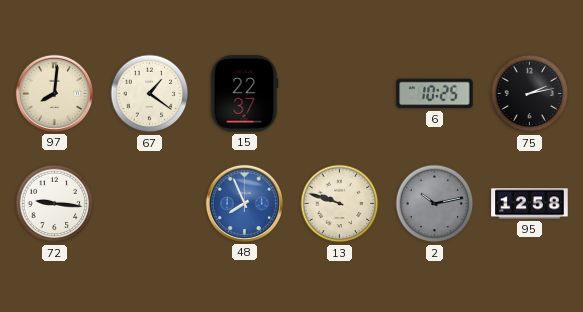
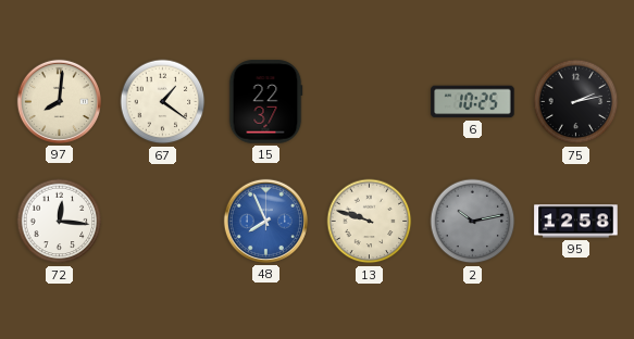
72: 9:16 -> 12:16 (60, 222)
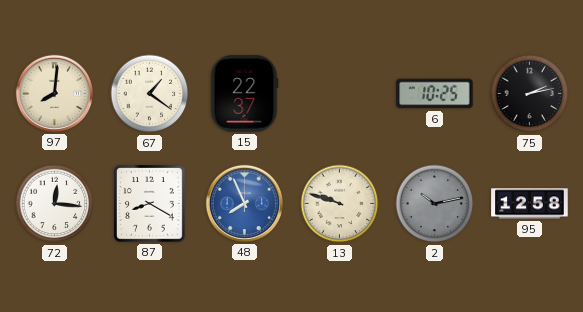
87: none -> 8:20 (150, 204)
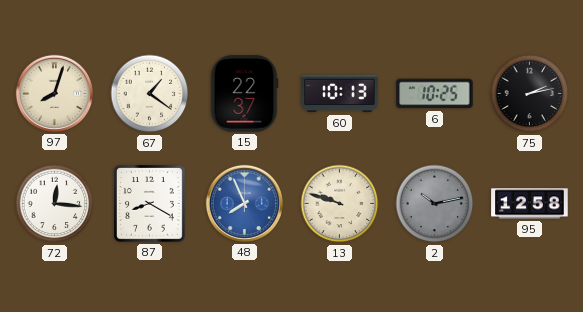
97: 8:01 -> 8:03 (54, 93)
60: none -> 10:13 (340, 94)
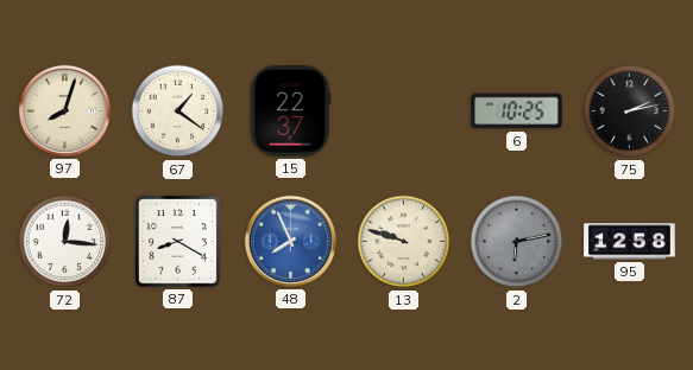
60: 10:13 -> none (340, 94)
2: 10:13 -> 6:13 (517, 242)
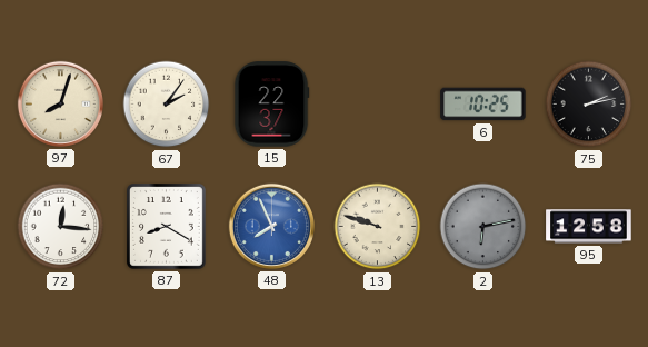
67: 1:21 -> 2:06 (167, 105)
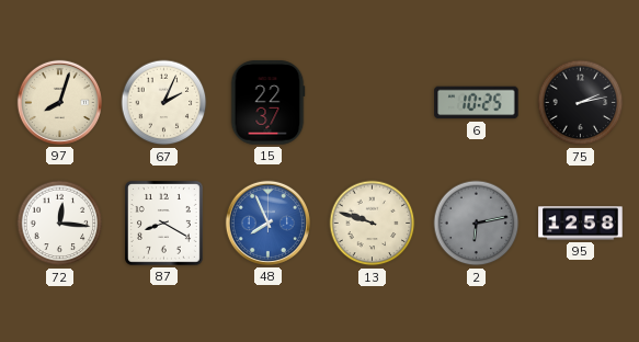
67: 2:06 -> 2:04 (164, 103)
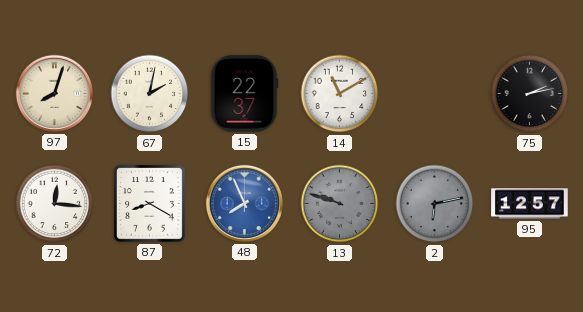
67: 2:04 -> 2:02 (150, 94)
14: none -> 11:10 (340, 94)
6: 10:25 -> none (477, 103)
13 dial: cream -> grey (340, 204)
95: 12:58 -> 12:57 (530, 204)
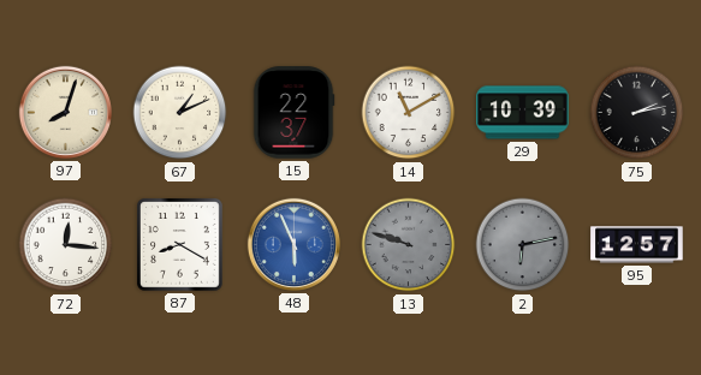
67: 2:02 -> 1:11 (180, 113)
29: none -> 10:39 (523, 113)
48: 7:56 -> 5:56 (293, 244)
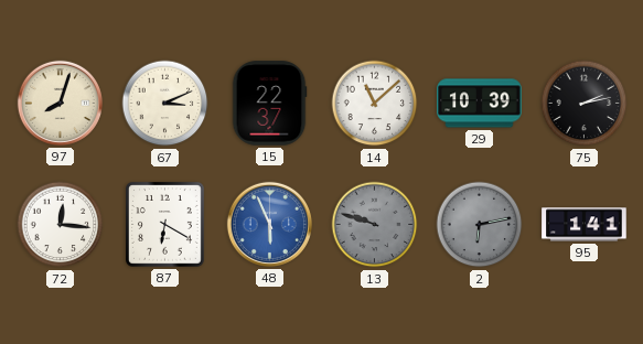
67: 1:11 -> 3:11 (165, 104)
14: 11:10 -> 11:08 (375, 104)
87: 8:20 -> 6:20 (165, 225)
95: 12:57 -> 1:41 (585, 225)
